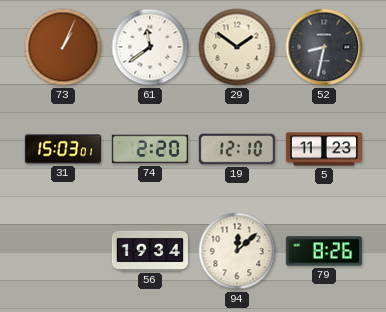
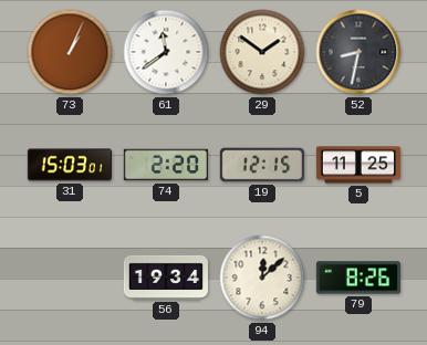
19: 12:10 -> 12:15 (261, 165)
5: 11:23 -> 11:25 (357, 165)
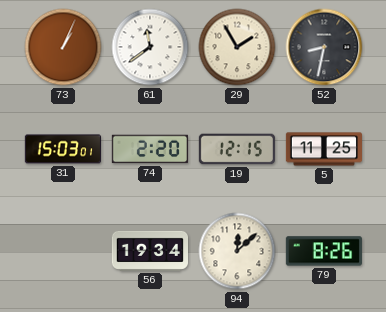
29: 1:51 -> 1:55 (237, 47)
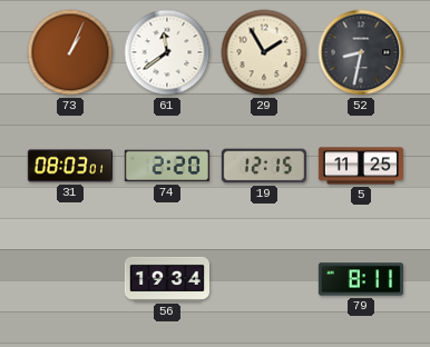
31: 15:03 -> 08:03 (69, 166)
94: 12:08 -> none (237, 251)
79: 8:26 -> 8:11 (361, 279)
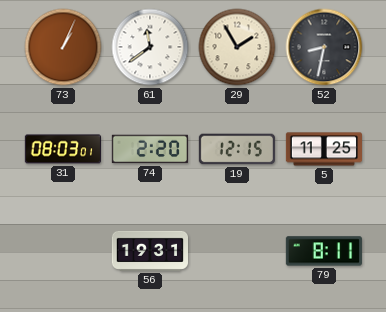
56: 19:34 -> 19:31 (149, 251)
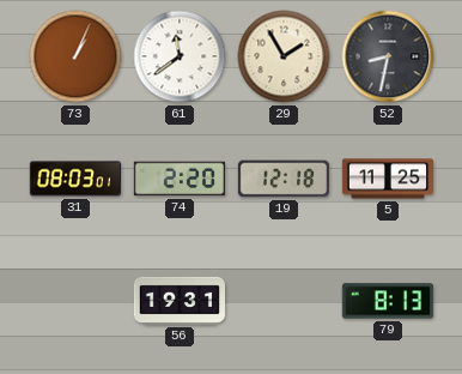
19: 12:15 -> 12:18 (282, 179)
79: 8:11 -> 8:13 (388, 301)
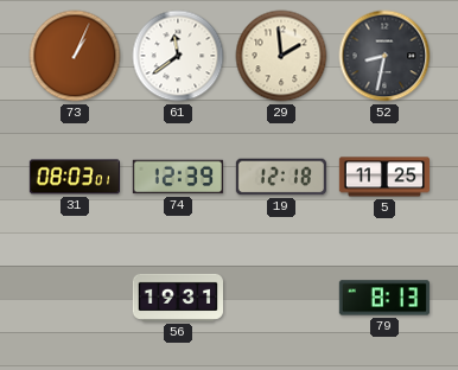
29: 1:55 -> 1:59 (281, 56)
74: 2:20 -> 12:39 (178, 177)
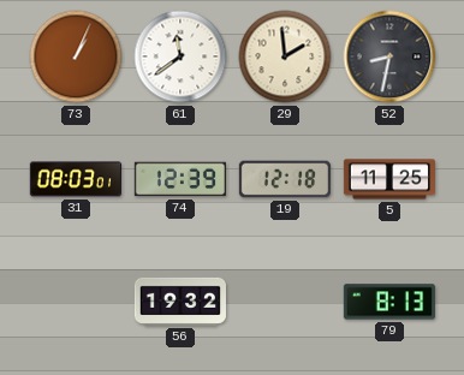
56: 19:31 -> 19:32 (179, 302)
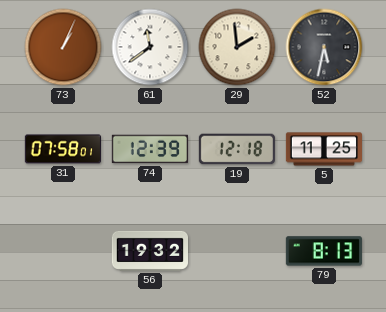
52: 8:32 -> 5:32 (324, 47)
31: 08:03 -> 07:58 (62, 149)
